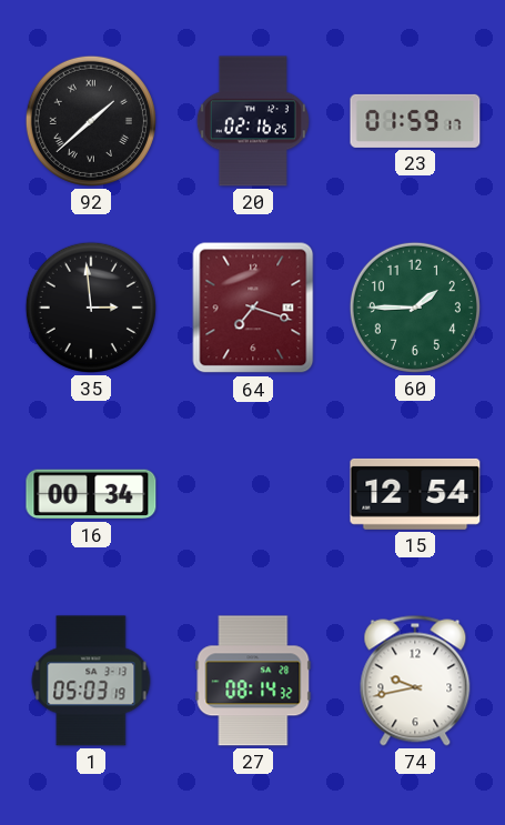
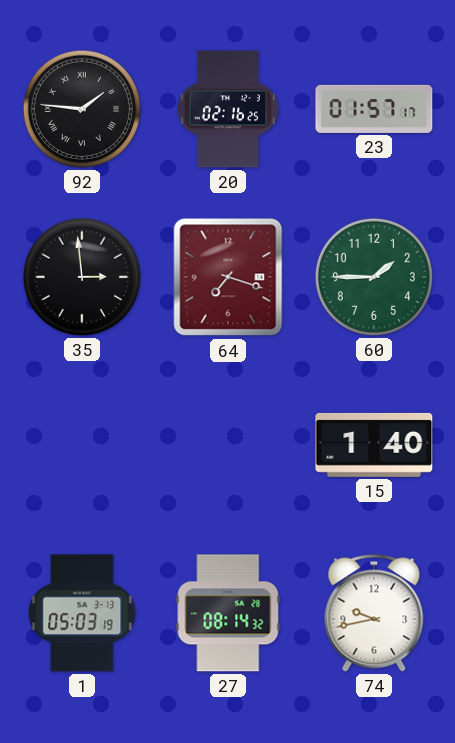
92: 1:38 -> 1:46 (82, 109)
23: 01:59 -> 01:57 (374, 109)
16: 00:34 -> none (91, 494)
15: 12:54 -> 1:40 (374, 445)
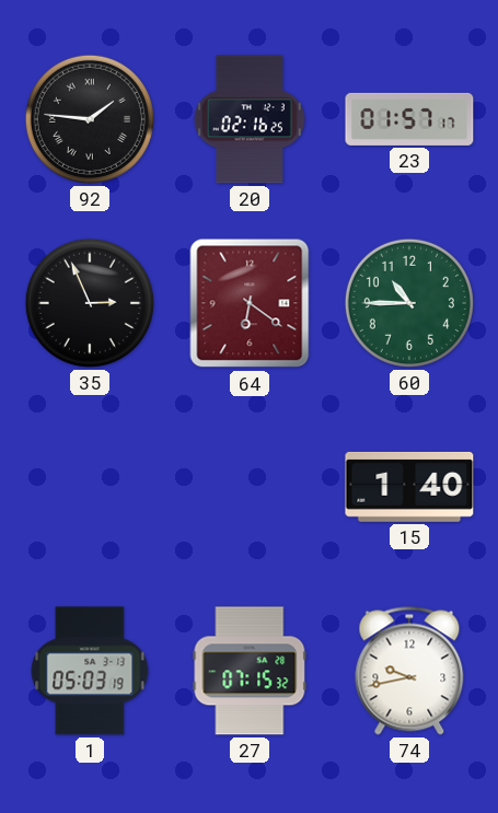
35: 2:59 -> 2:56 (90, 303)
64: 7:18 -> 6:21 (250, 303)
60: 1:45 -> 10:45 (409, 303)
27: 08:14 -> 07:15 (250, 671)
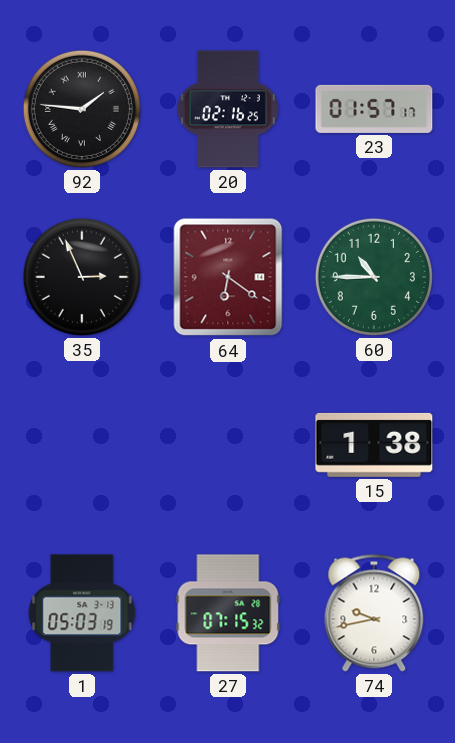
15: 1:40 -> 1:38 (374, 445)
